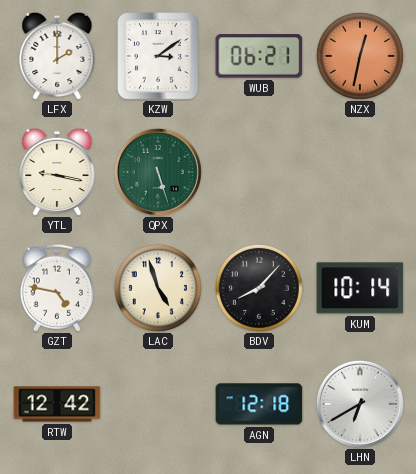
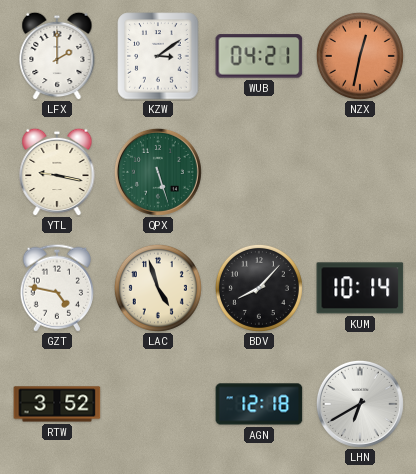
WUB: 06:21 -> 04:21 (259, 56)
RTW: 12:42 -> 3:52 (57, 404)
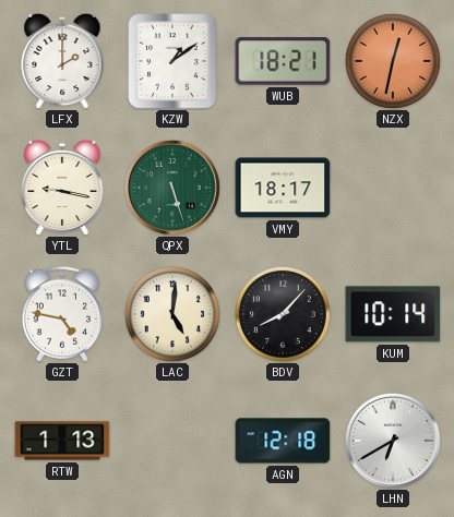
KZW: 3:09 -> 1:09 (172, 61)
WUB: 04:21 -> 18:21 (283, 61)
VMY: none -> 18:17 (283, 188)
LAC: 4:57 -> 5:01 (172, 314)
RTW: 3:52 -> 1:13 (62, 441)
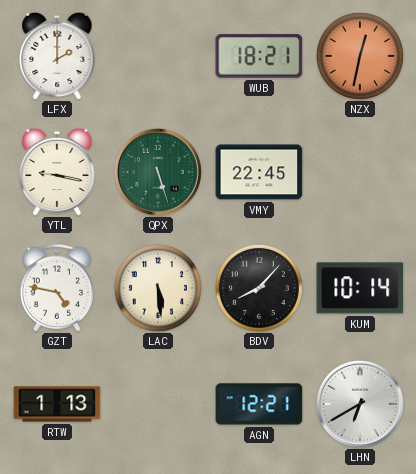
KZW: 1:09 -> none (172, 61)
VMY: 18:17 -> 22:45 (259, 172)
LAC: 5:01 -> 5:29 (158, 288)
AGN: 12:18 -> 12:21 (259, 404)
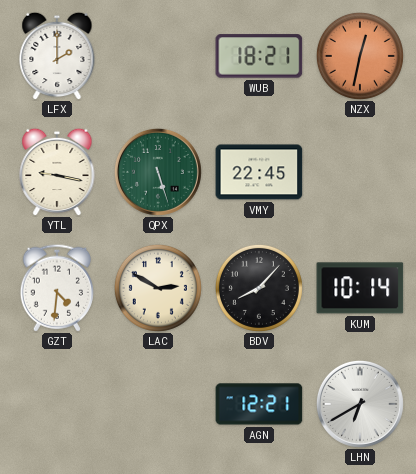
GZT: 4:47 -> 4:31 (57, 288)
LAC: 5:29 -> 2:50 (158, 288)
RTW: 1:13 -> none (57, 404)
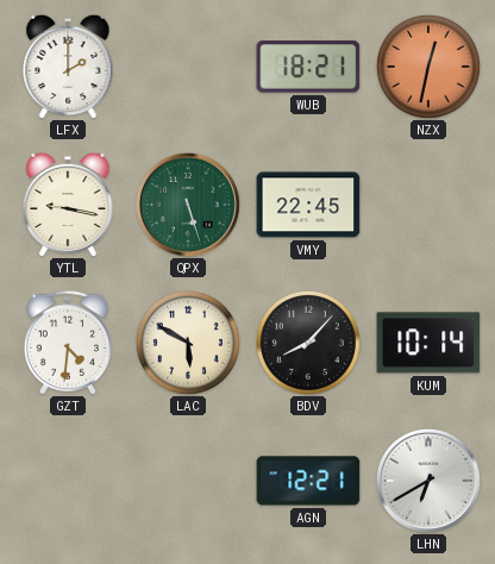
LAC: 2:50 -> 5:50 (188, 343)
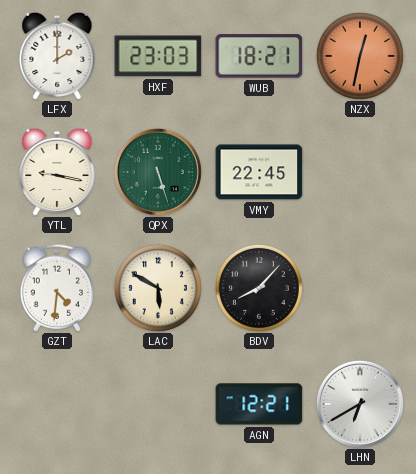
HXF: none -> 23:03 (158, 56)
KUM: 10:14 -> none (428, 343)
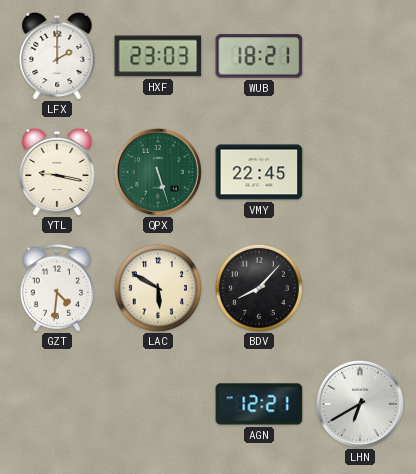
NZX: 12:32 -> none (360, 56)
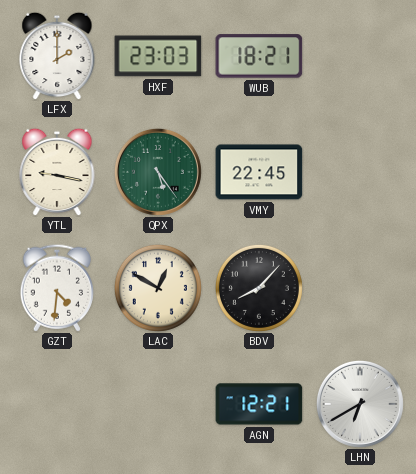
QPX: 5:27 -> 5:24 (158, 172)
LAC: 5:50 -> 12:50 (158, 288)
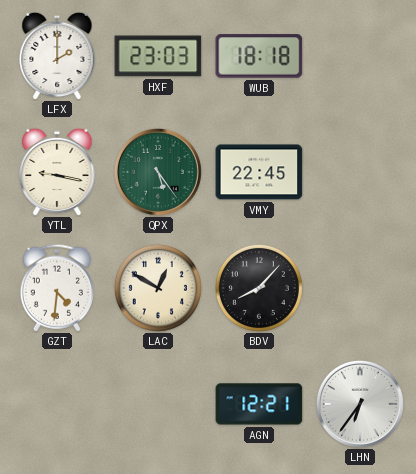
WUB: 18:21 -> 18:18 (259, 56)
LHN: 6:40 -> 6:36 (360, 404)
